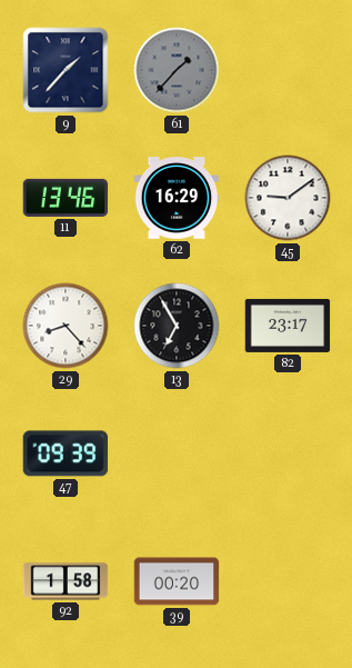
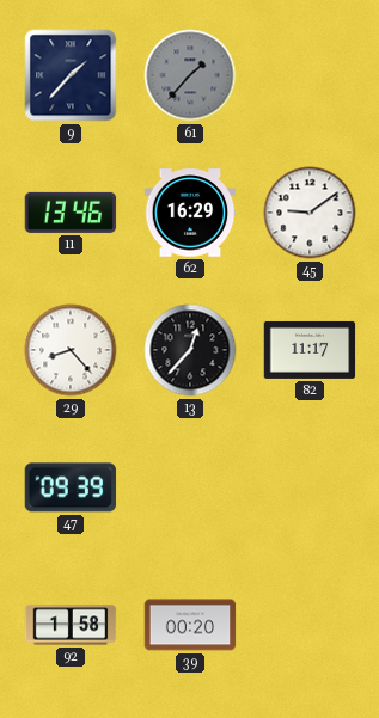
13: 6:55 -> 12:37 (190, 350)
82: 23:17 -> 11:17 (310, 350)
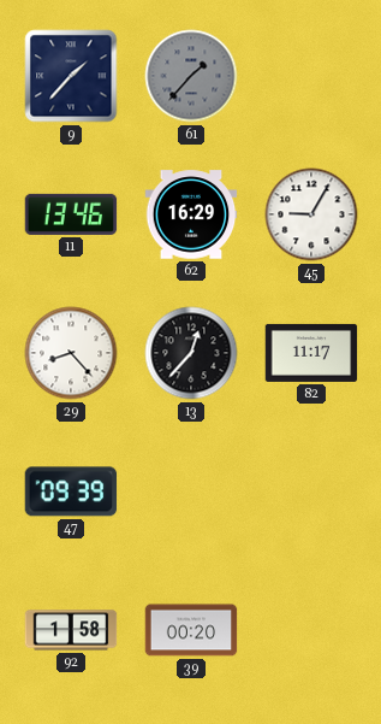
45: 9:09 -> 9:05 (311, 214)
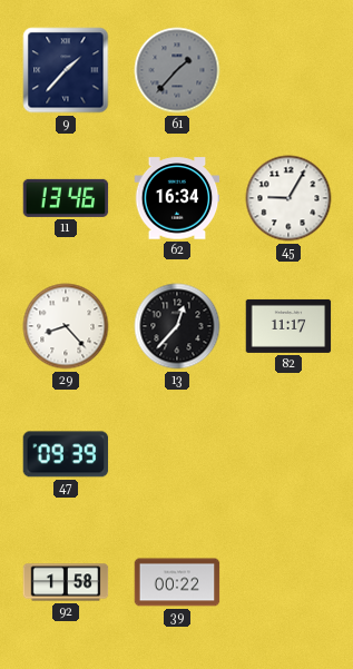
62: 16:29 -> 16:34 (177, 198)
39: 00:20 -> 00:22 (177, 582)
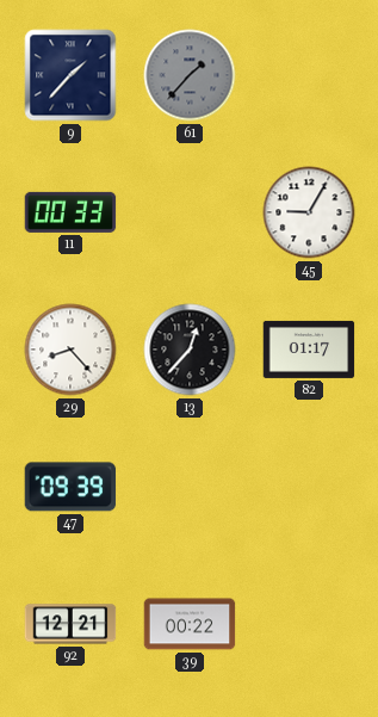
11: 13:46 -> 00:33 (70, 212)
62: 16:34 -> none (177, 198)
82: 11:17 -> 01:17 (309, 350)
92: 1:58 -> 12:21 (70, 624)
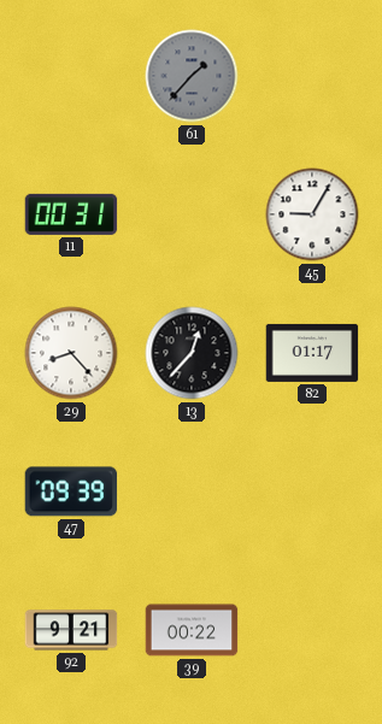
9: 1:37 -> none (70, 75)
11: 00:33 -> 00:31 (71, 214)
92: 12:21 -> 9:21 (71, 630)
